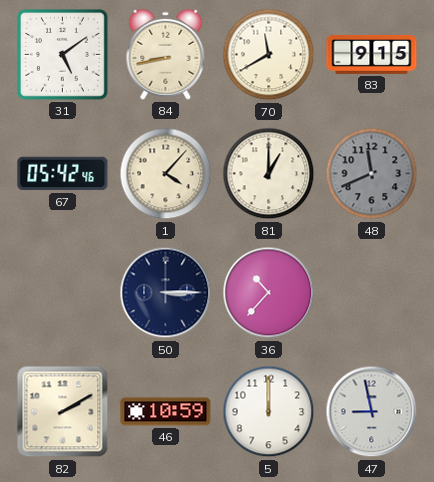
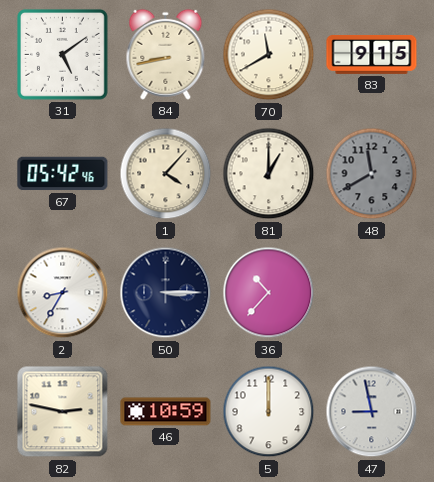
48: 11:41 -> 11:40 (372, 174)
2: none -> 8:35 (63, 293)
82: 2:10 -> 2:47 (63, 412)
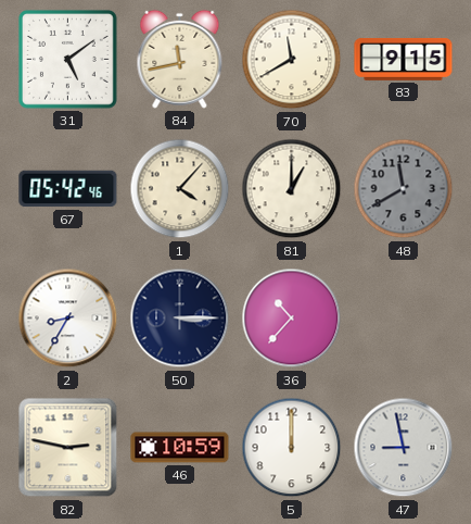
84: 8:43 -> 11:43 (180, 59)
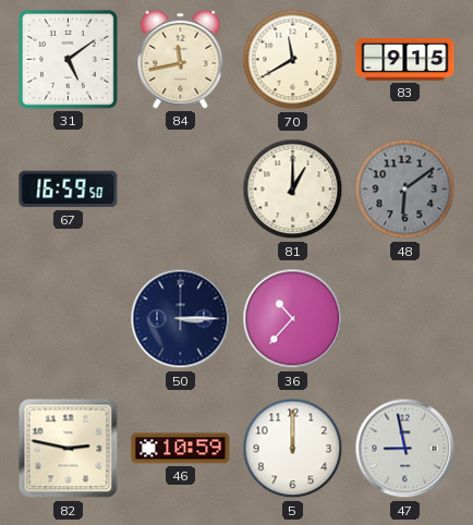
67: 05:42 -> 16:59 (69, 190)
1: 4:07 -> none (180, 189)
48: 11:40 -> 6:09 (405, 190)
2: 8:35 -> none (68, 319)
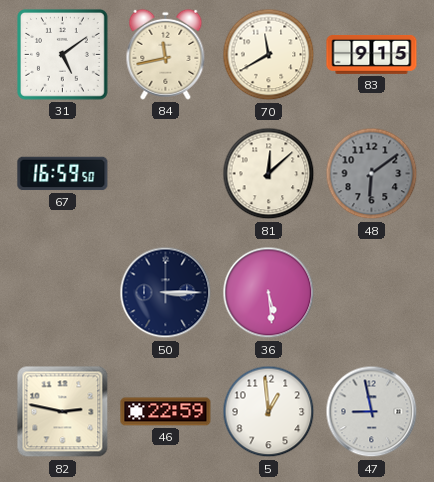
81: 1:00 -> 12:08 (269, 174)
36: 10:37 -> 5:29 (269, 293)
46: 10:59 -> 22:59 (166, 412)
5: 12:00 -> 12:59 (269, 412)
